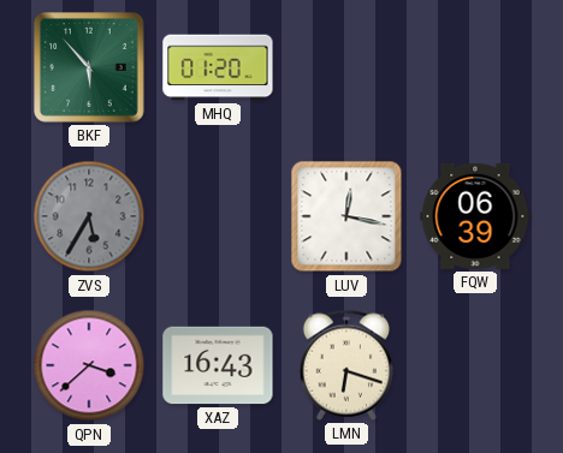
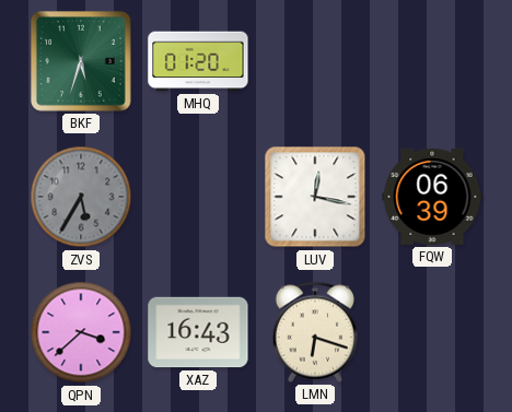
BKF: 5:53 -> 5:33 (82, 62)
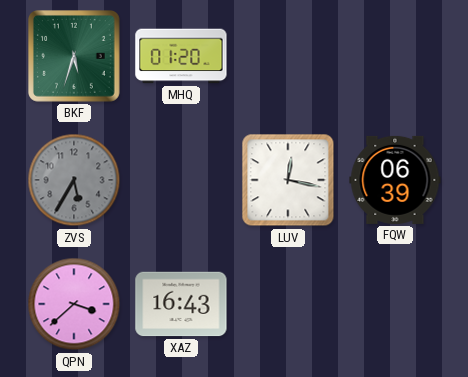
LMN: 6:18 -> none (314, 332)
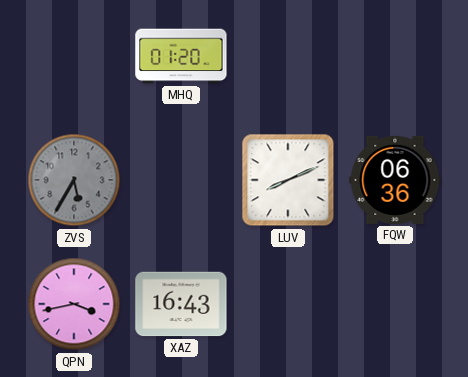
BKF: 5:33 -> none (75, 57)
LUV: 12:17 -> 8:11 (288, 180)
FQW: 06:39 -> 06:36 (395, 180)
QPN: 3:38 -> 3:43 (74, 304)
